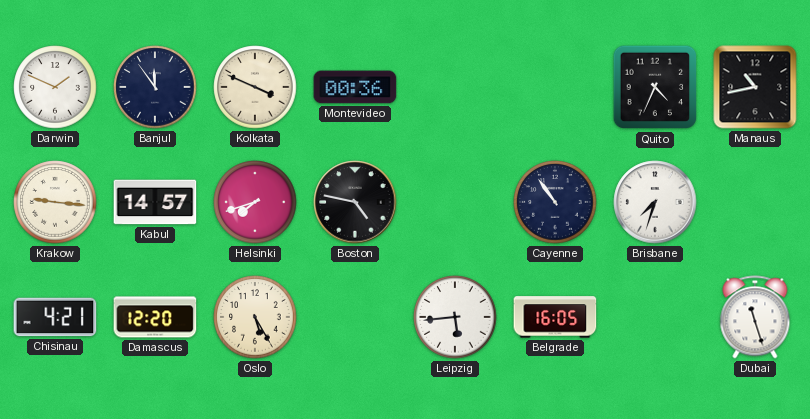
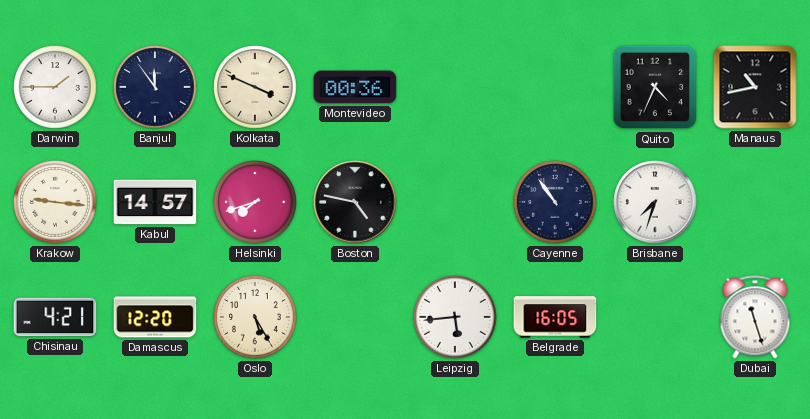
Darwin: 1:49 -> 1:45 (55, 87)
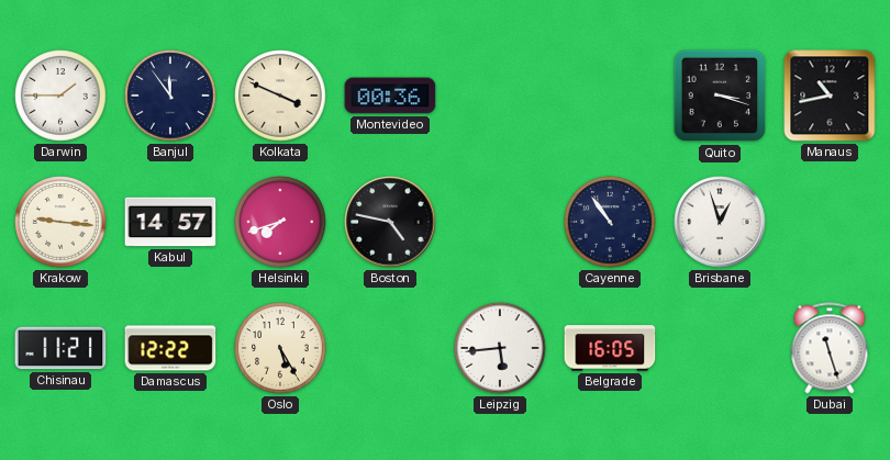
Quito: 4:34 -> 3:18 (720, 96)
Brisbane: 7:33 -> 12:57 (720, 222)
Chisinau: 4:21 -> 11:21 (60, 348)
Damascus: 12:20 -> 12:22 (170, 348)
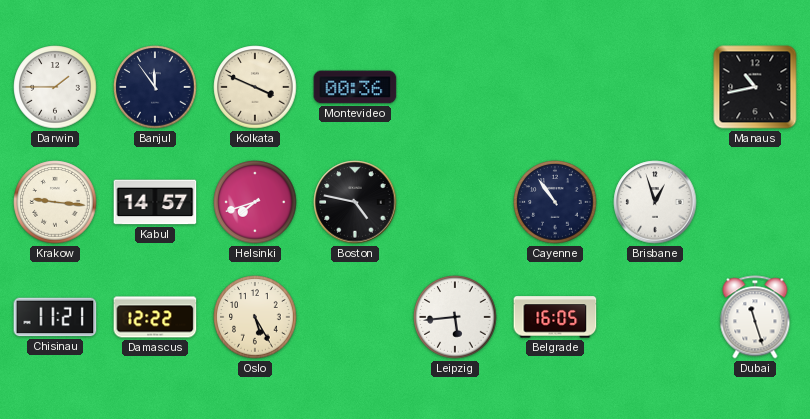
Quito: 3:18 -> none (720, 96)
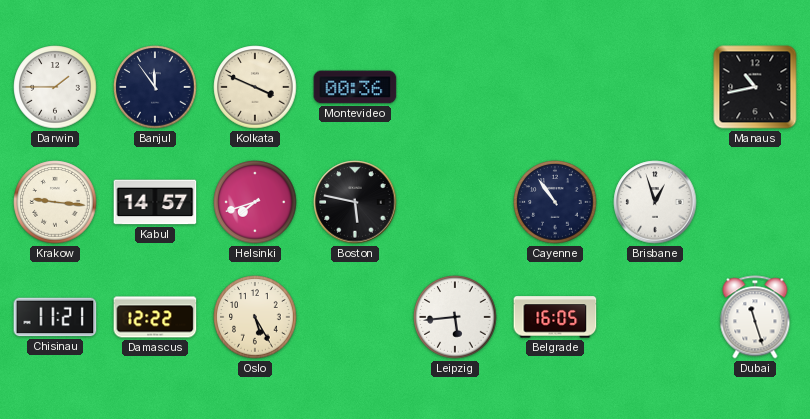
Boston: 4:47 -> 5:47 (355, 202)
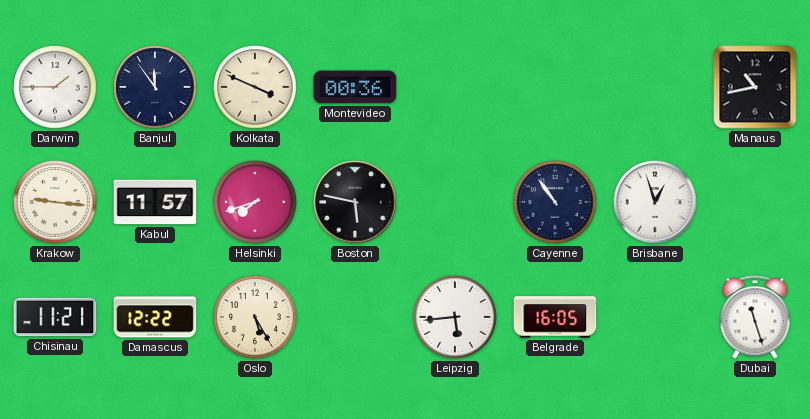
Kabul: 14:57 -> 11:57 (155, 202)
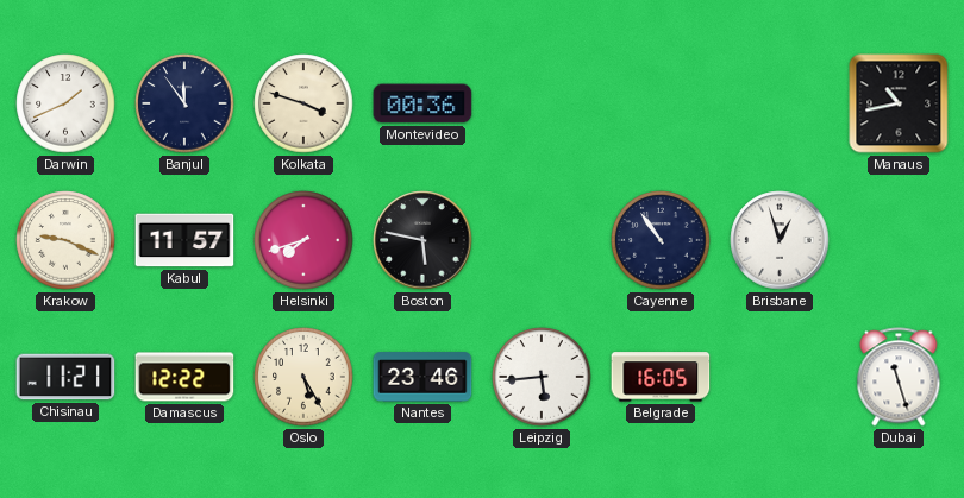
Darwin: 1:45 -> 1:41 (65, 103)
Kolkata: 3:49 -> 3:48 (303, 103)
Krakow: 9:16 -> 9:19 (65, 240)
Nantes: none -> 23:46 (422, 377)
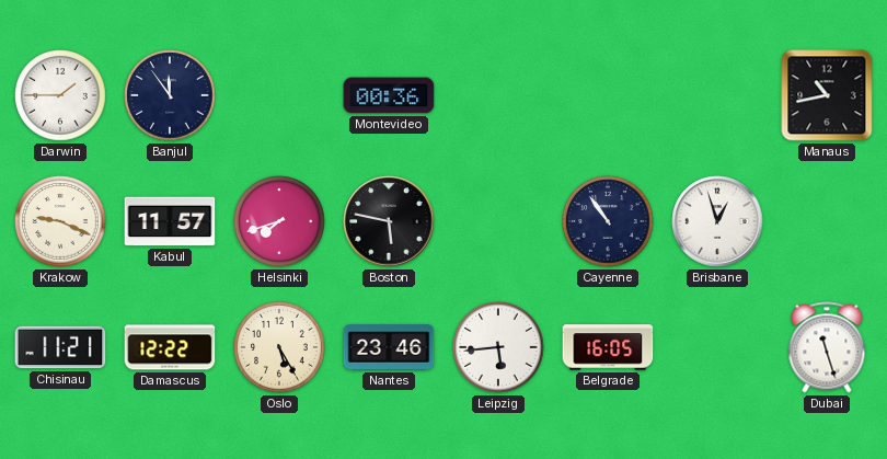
Darwin: 1:41 -> 1:45 (60, 95)
Kolkata: 3:48 -> none (303, 103)
